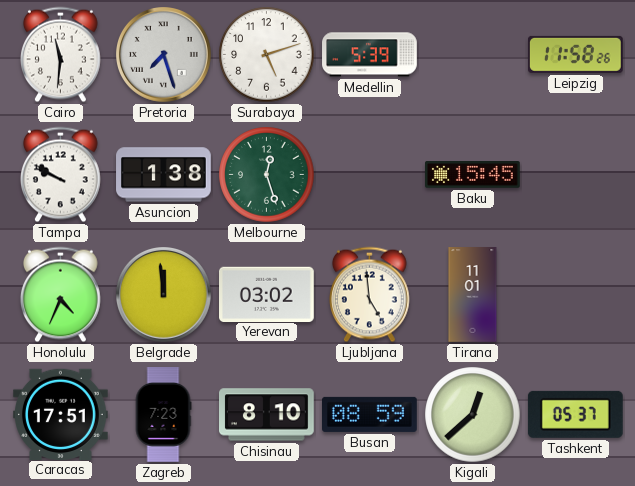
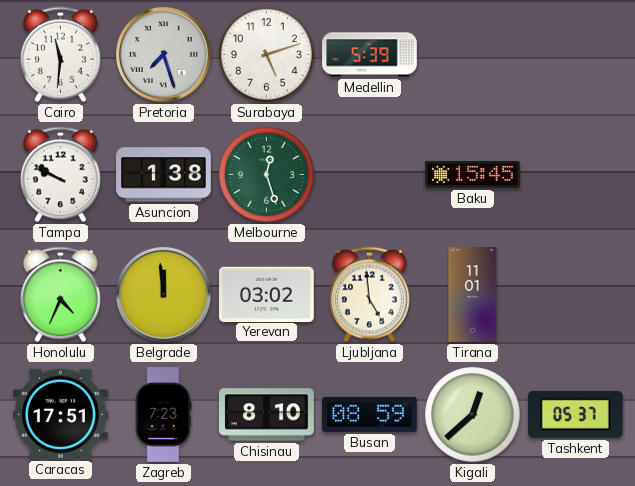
Leipzig: 11:58 -> none (576, 54)
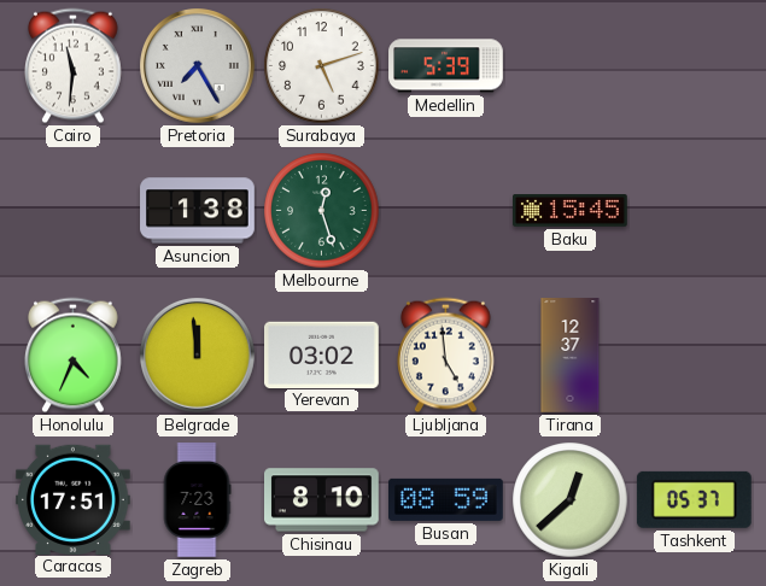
Pretoria: 7:27 -> 7:25 (198, 66)
Tampa: 9:50 -> none (60, 175)
Tirana: 11:01 -> 12:37 (571, 356)
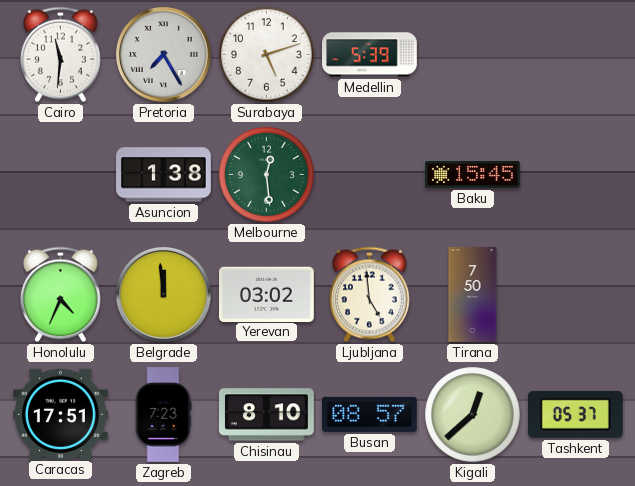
Melbourne: 12:27 -> 12:29 (267, 175)
Tirana: 12:37 -> 7:50 (473, 295)
Busan: 08:59 -> 08:57 (370, 414)
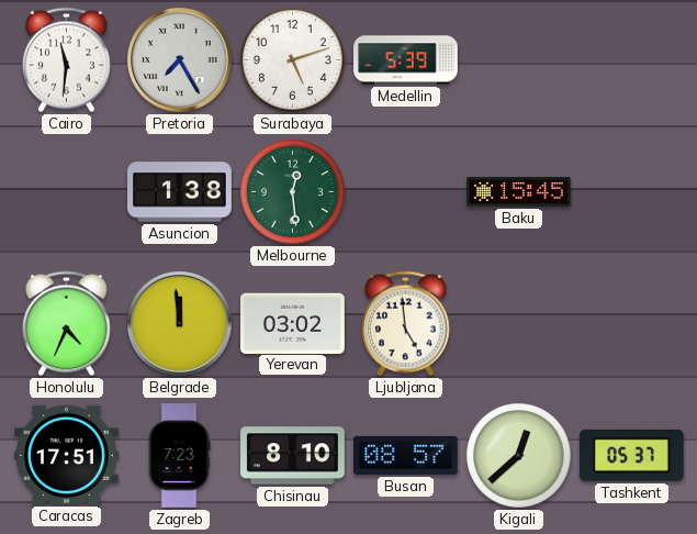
Tirana: 7:50 -> none (473, 295)
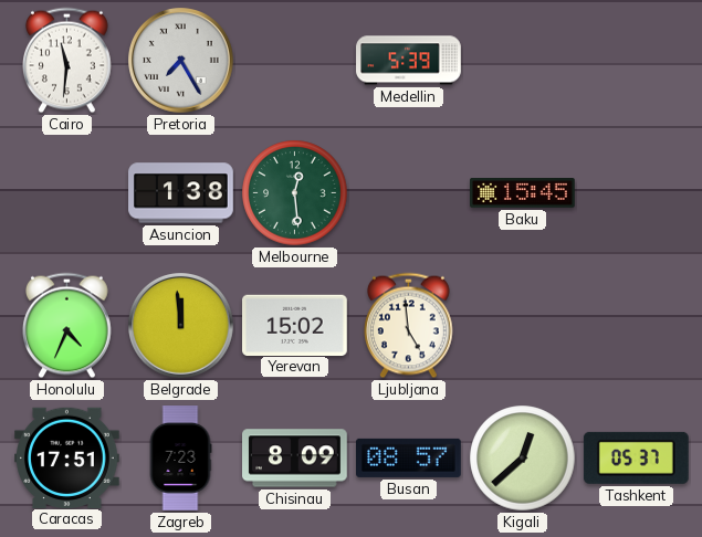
Surabaya: 5:12 -> none (293, 60)
Yerevan: 03:02 -> 15:02 (295, 325)
Chisinau: 8:10 -> 8:09 (295, 459)
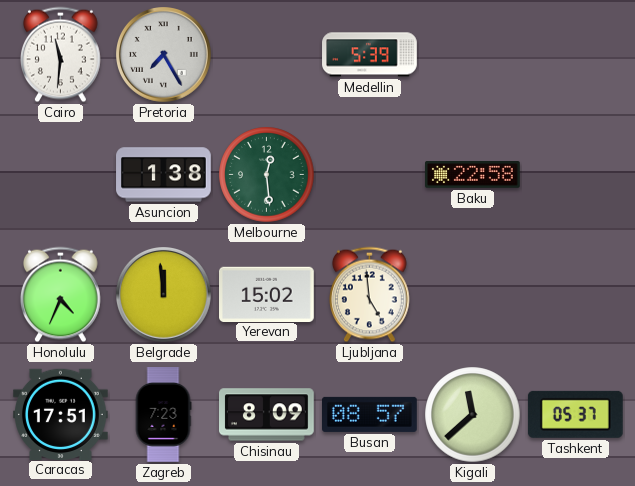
Baku: 15:45 -> 22:58 (473, 175)
Kigali: 12:38 -> 11:38 (473, 415)
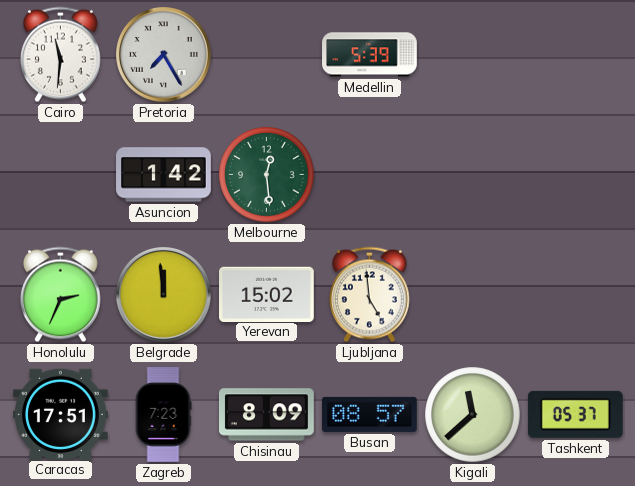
Asuncion: 1:38 -> 1:42 (164, 175)
Baku: 22:58 -> none (473, 175)
Honolulu: 4:34 -> 2:34 (60, 295)
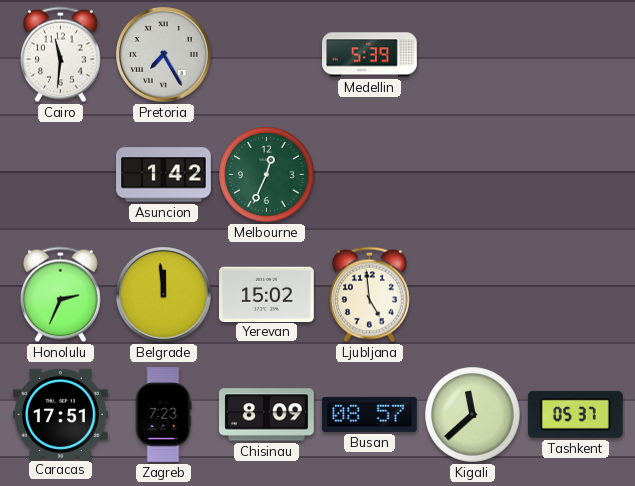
Melbourne: 12:29 -> 12:34 (267, 175)
